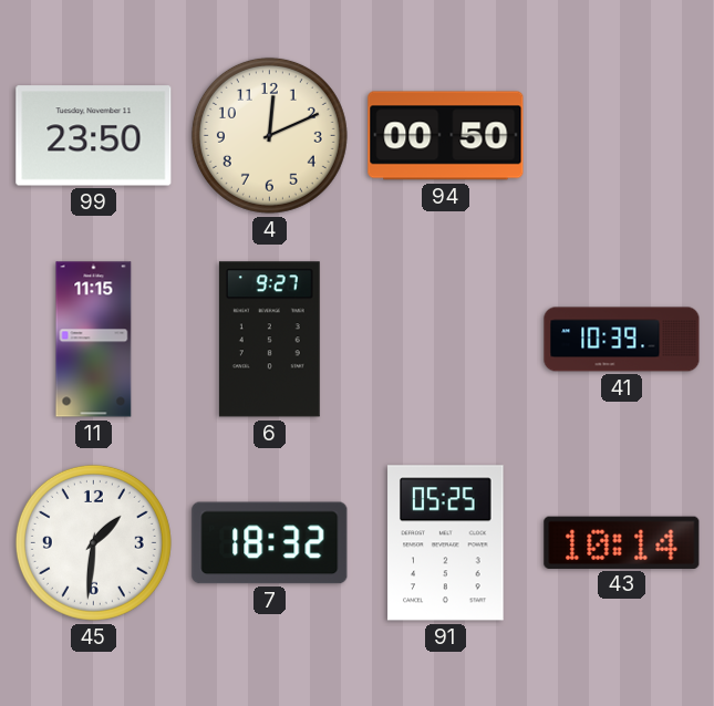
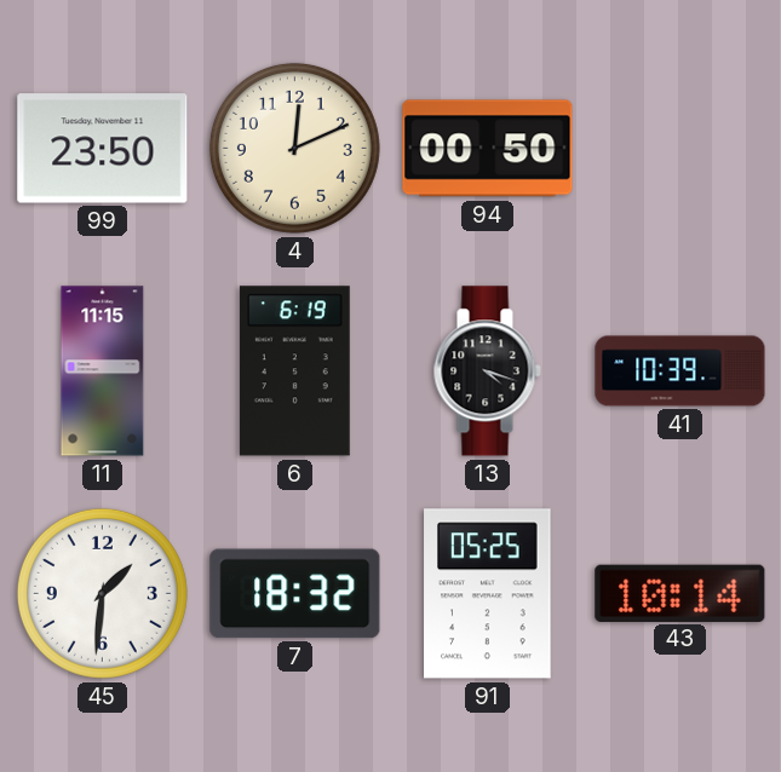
6: 9:27 -> 6:19 (294, 371)
13: none -> 4:18 (487, 371)
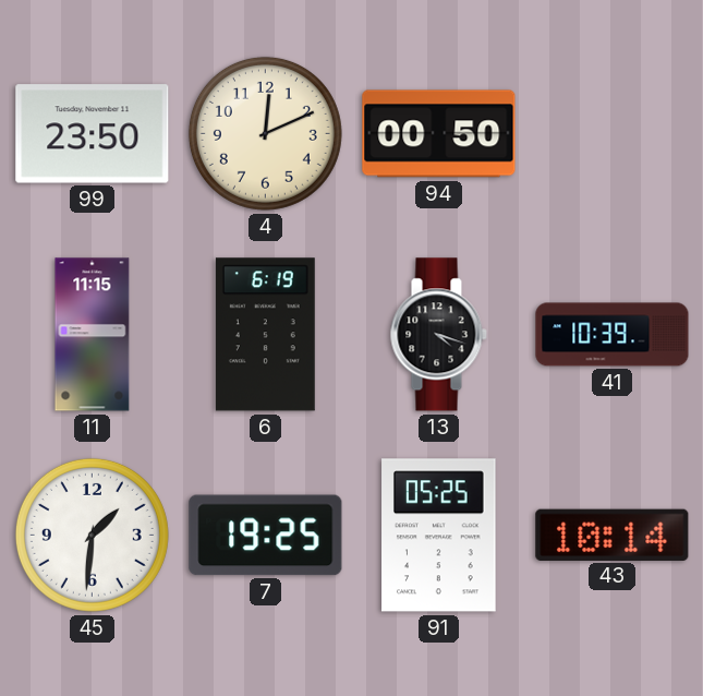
7: 18:32 -> 19:25 (266, 536)
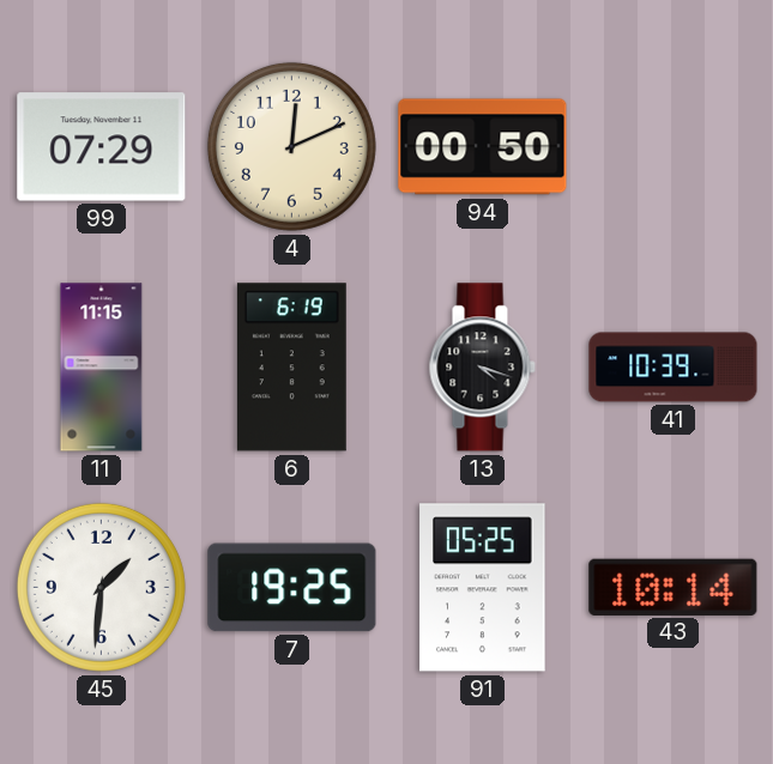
99: 23:50 -> 07:29 (102, 147)
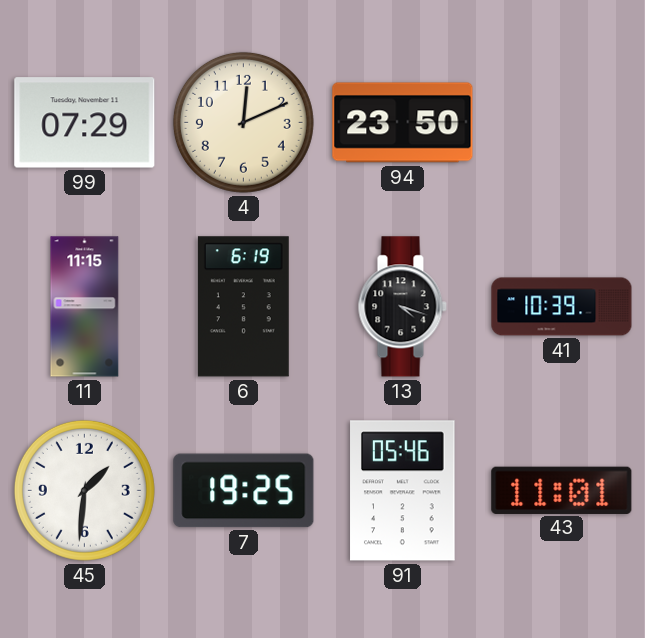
94: 00:50 -> 23:50 (403, 123)
91: 05:25 -> 05:46 (403, 491)
43: 10:14 -> 11:01 (562, 490)
